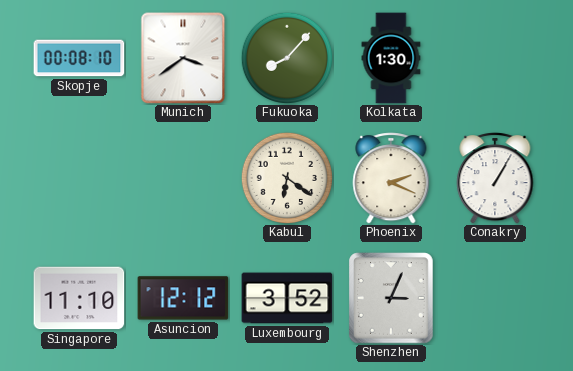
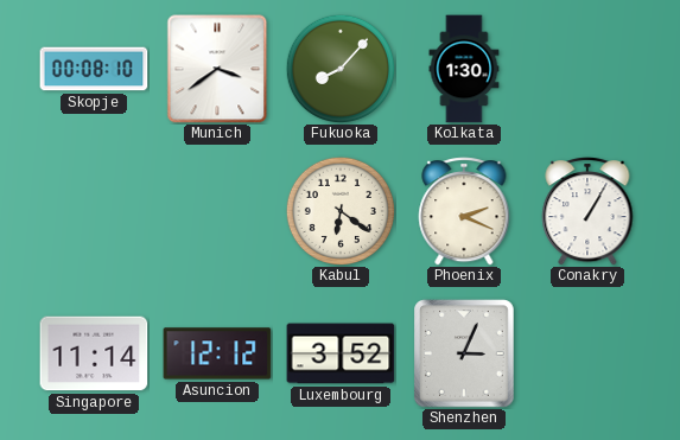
Singapore: 11:10 -> 11:14 (94, 353)
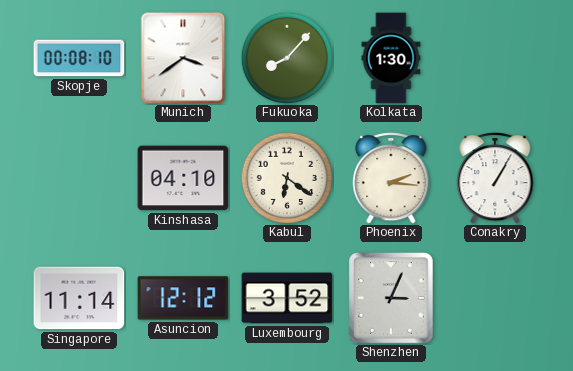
Kinshasa: none -> 04:10 (183, 178)
Phoenix: 2:19 -> 2:16 (391, 179)
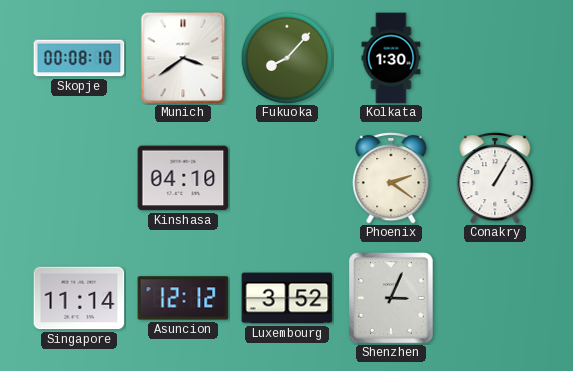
Kabul: 6:21 -> none (286, 177)
Phoenix: 2:16 -> 2:21 (391, 179)
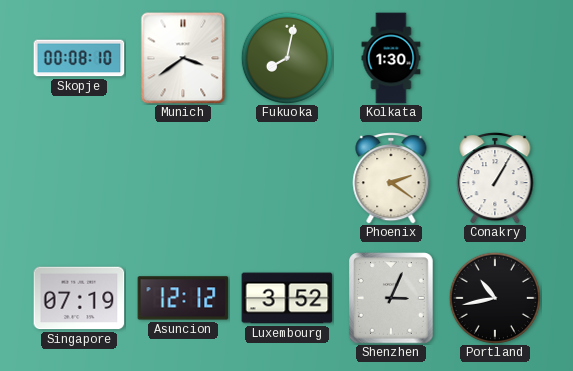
Fukuoka: 8:07 -> 8:02 (286, 57)
Kinshasa: 04:10 -> none (183, 178)
Singapore: 11:14 -> 07:19 (79, 298)
Portland: none -> 10:43 (494, 297)
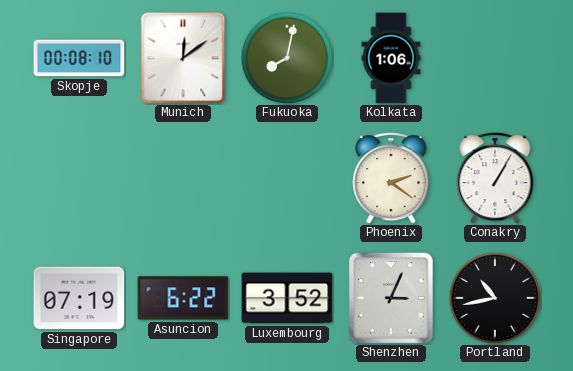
Munich: 3:39 -> 12:09 (183, 58)
Kolkata: 1:30 -> 1:06 (391, 58)
Asuncion: 12:12 -> 6:22 (183, 298)
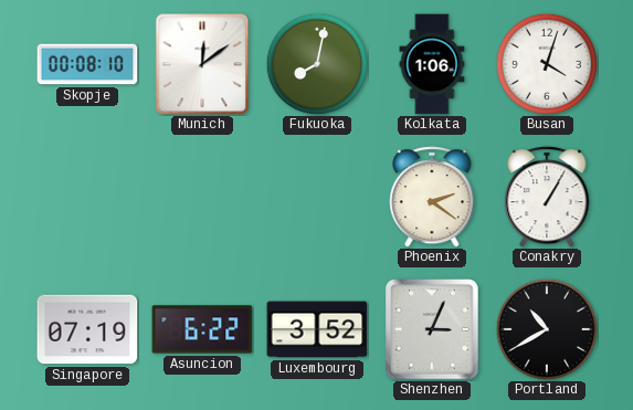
Busan: none -> 4:03 (546, 63)
Portland: 10:43 -> 10:40 (546, 328)
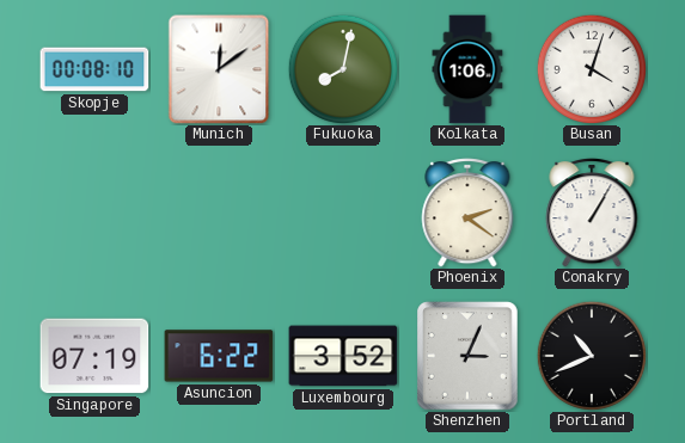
Portland: 10:40 -> 10:41 (591, 355)
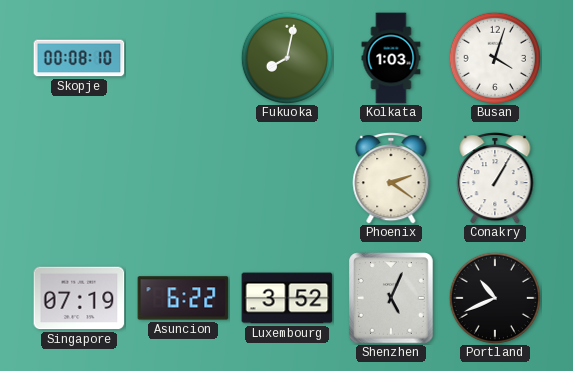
Munich: 12:09 -> none (219, 69)
Kolkata: 1:06 -> 1:03 (391, 58)
Shenzhen: 3:04 -> 5:04 (391, 298)
